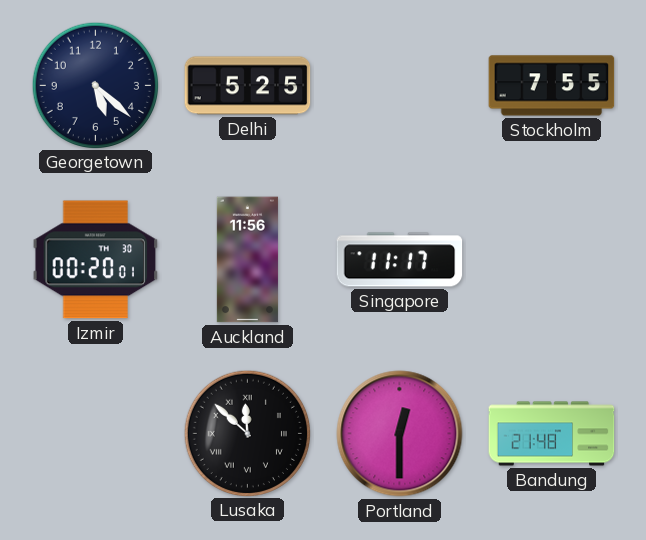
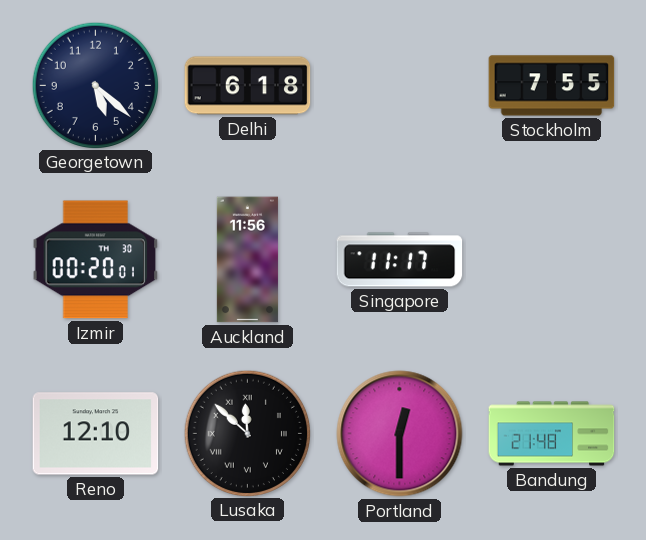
Delhi: 5:25 -> 6:18 (248, 86)
Reno: none -> 12:10 (96, 434)
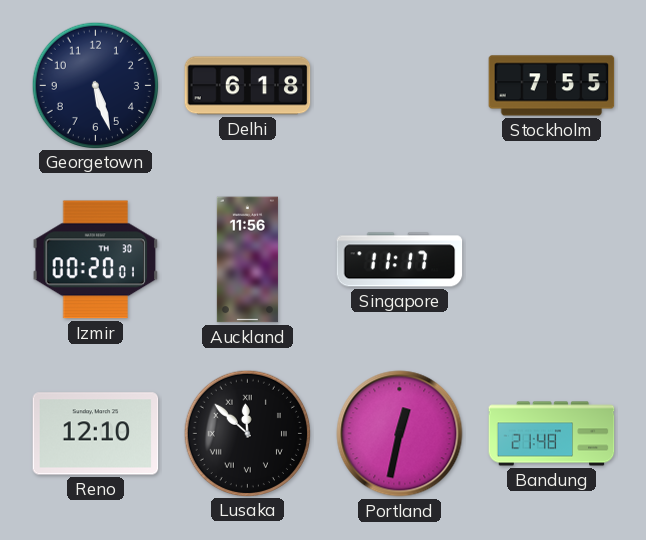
Georgetown: 5:22 -> 5:27 (95, 85)
Portland: 12:30 -> 12:32 (400, 434)
